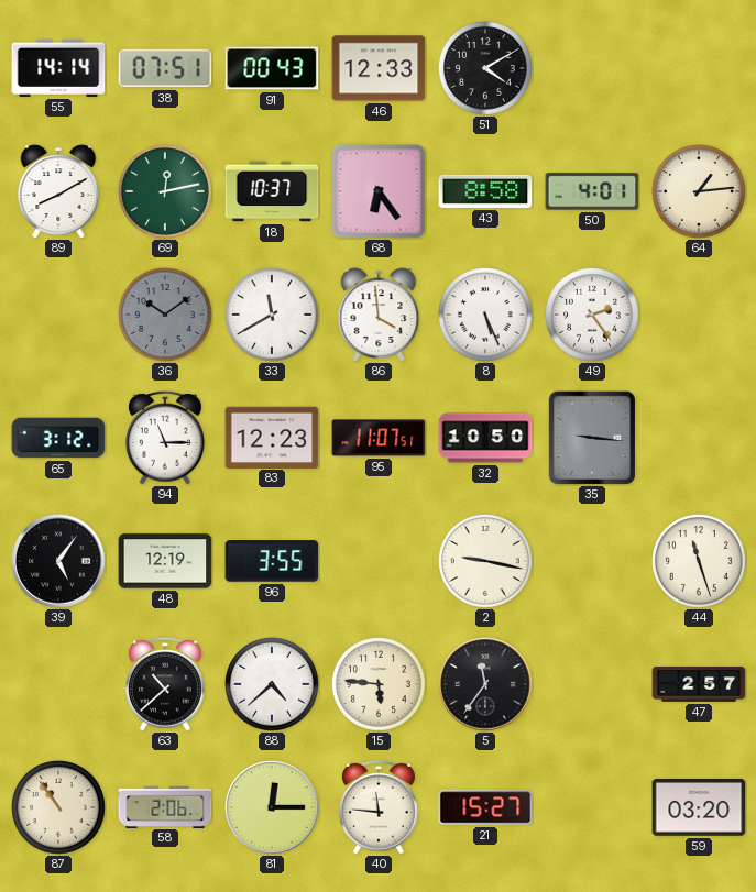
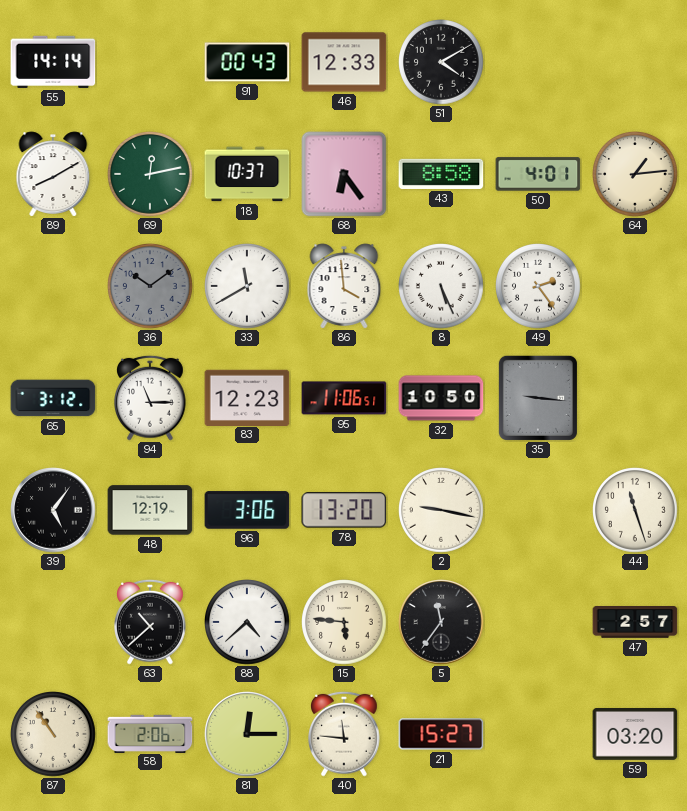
38: 07:51 -> none (165, 68)
95: 11:07 -> 11:06 (344, 398)
96: 3:55 -> 3:06 (247, 510)
78: none -> 13:20 (344, 510)
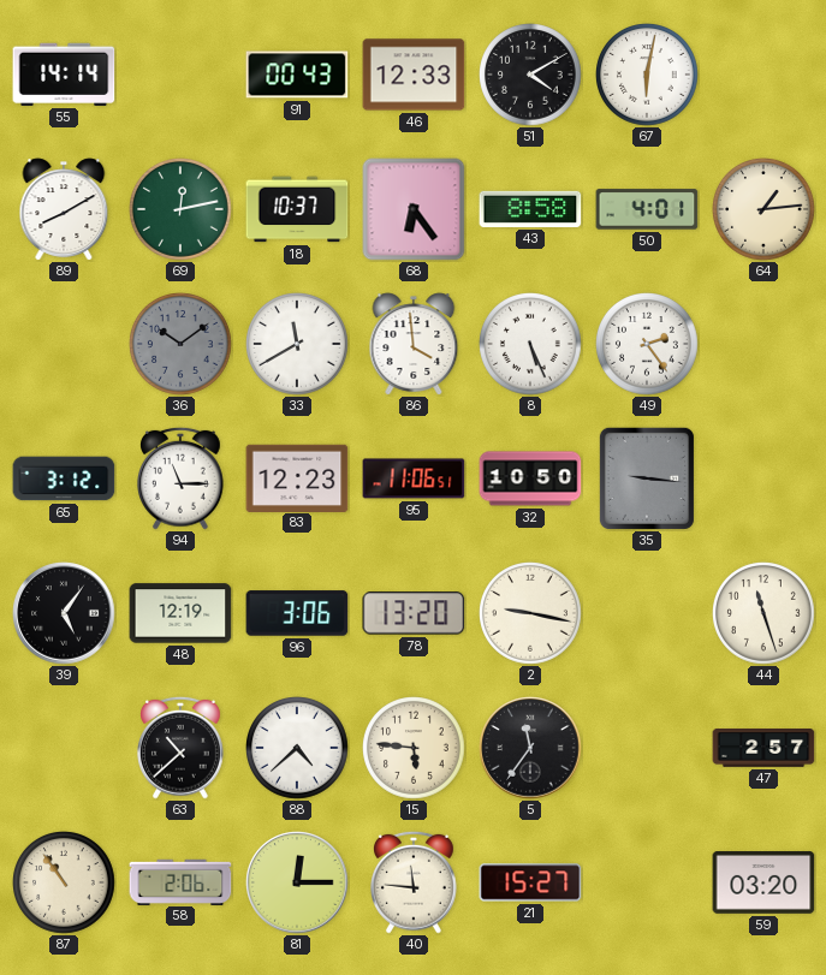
67: none -> 6:02 (648, 76)
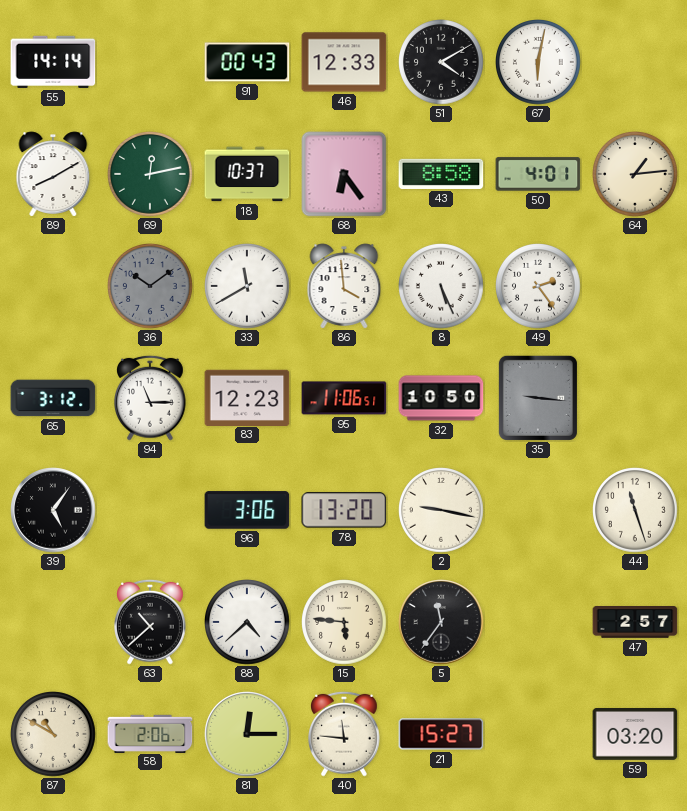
48: 12:19 -> none (180, 613)
87: 10:54 -> 10:50 (54, 735)
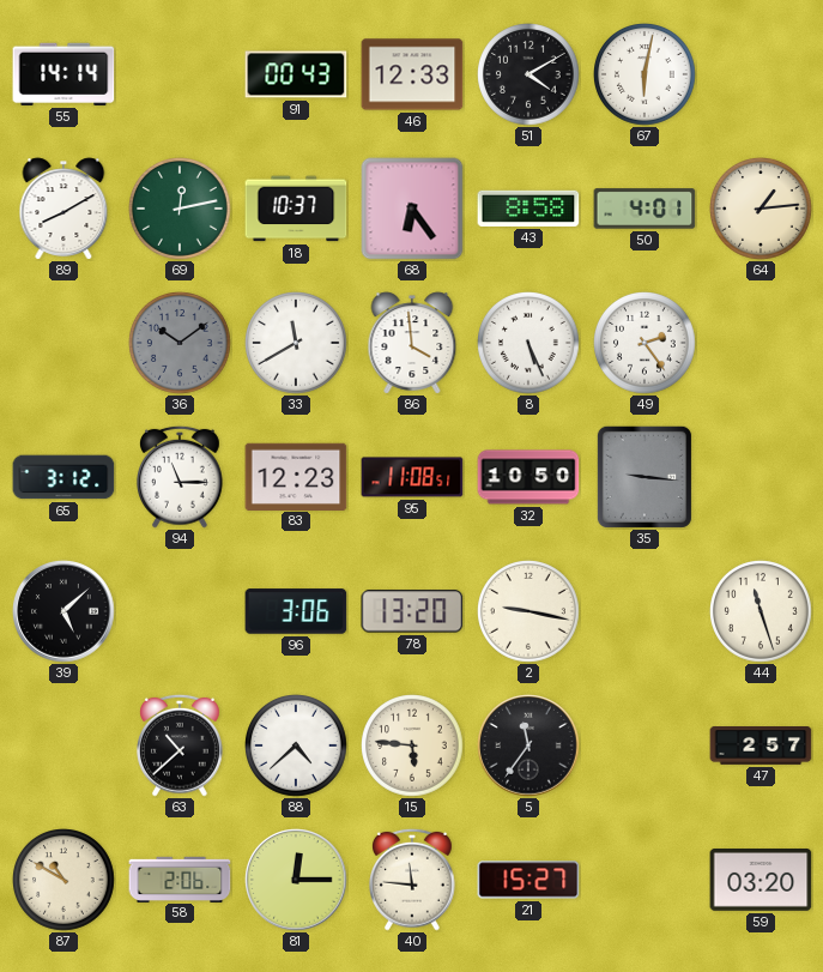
95: 11:06 -> 11:08 (412, 477)
39: 5:06 -> 5:08 (63, 611)
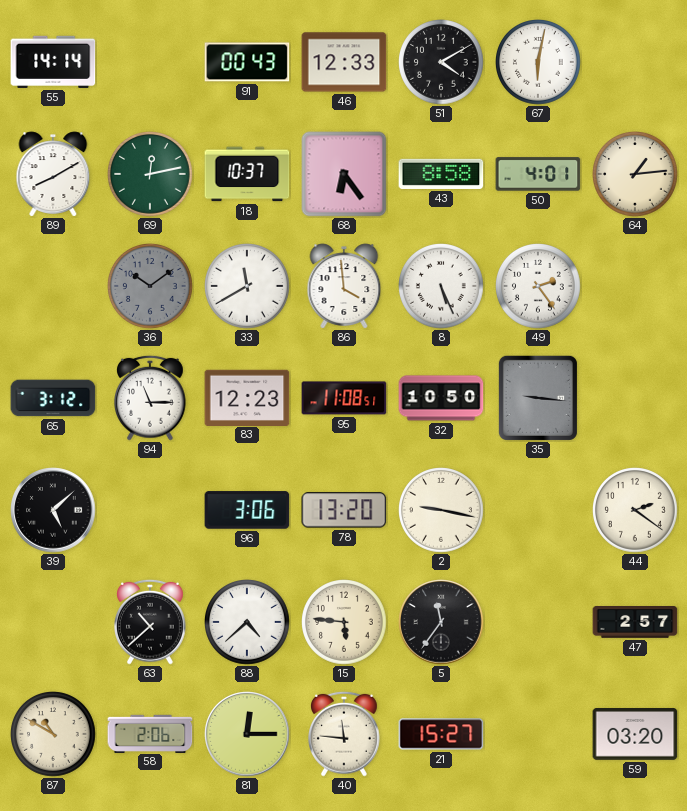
44: 11:27 -> 2:21 (636, 511)
